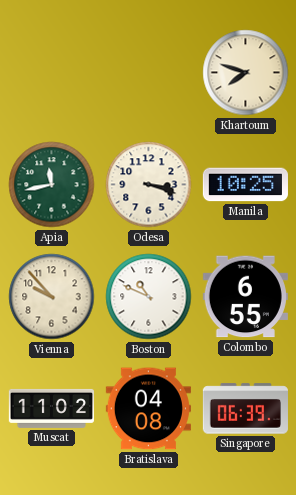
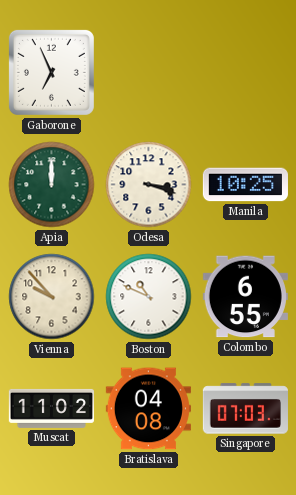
Gaborone: none -> 6:56 (51, 72)
Khartoum: 7:48 -> none (246, 73)
Apia: 11:43 -> 12:00 (52, 185)
Singapore: 06:39 -> 07:03 (245, 409)
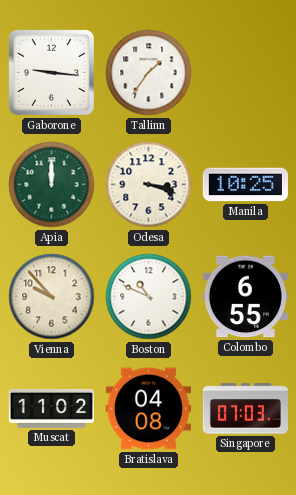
Gaborone: 6:56 -> 9:16 (51, 72)
Tallinn: none -> 1:36 (149, 73)
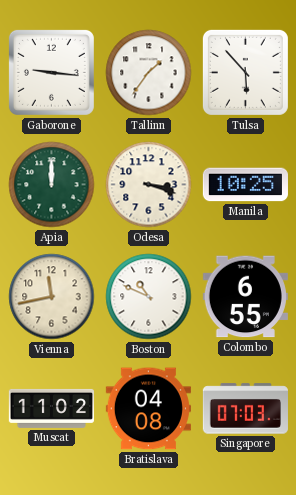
Tulsa: none -> 5:53 (245, 72)
Vienna: 9:53 -> 11:43 (52, 297)
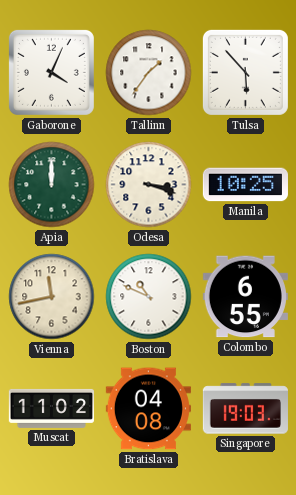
Gaborone: 9:16 -> 4:04 (51, 72)
Singapore: 07:03 -> 19:03 (245, 409)
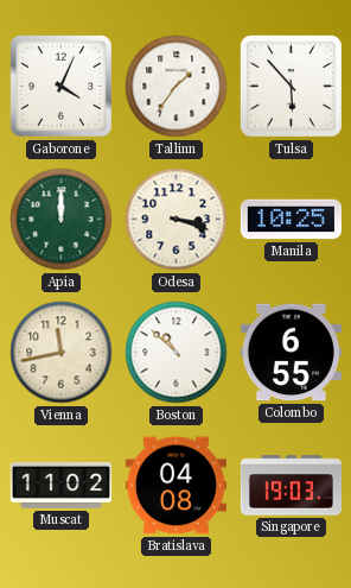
Boston: 10:49 -> 10:52 (177, 353)
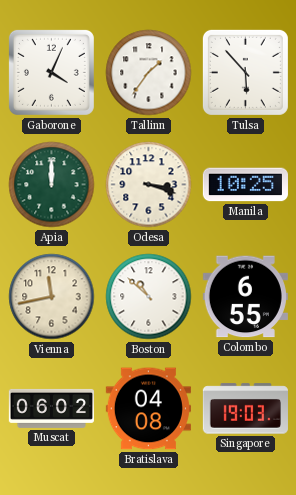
Muscat: 11:02 -> 06:02 (51, 408)
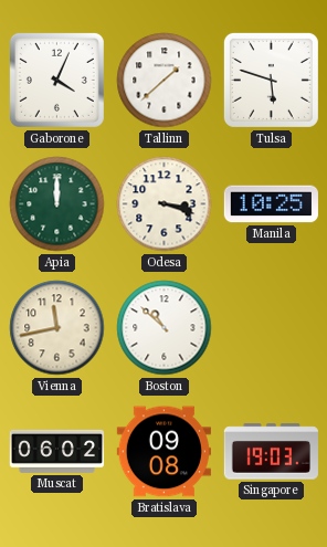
Tallinn: 1:36 -> 1:38 (165, 81)
Tulsa: 5:53 -> 5:48 (271, 80)
Colombo: 6:55 -> none (245, 297)
Bratislava: 04:08 -> 09:08 (163, 452)
